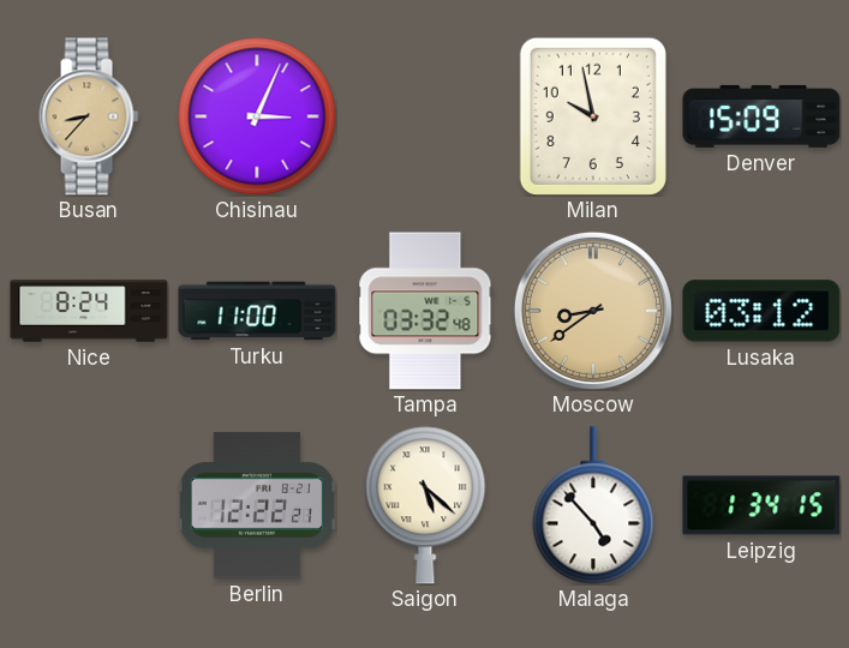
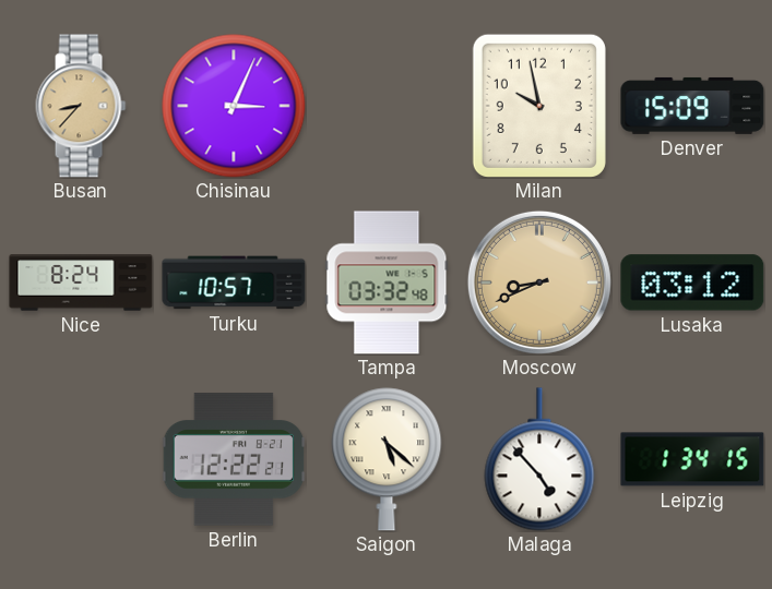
Turku: 11:00 -> 10:57 (234, 283)
Moscow: 8:39 -> 8:41 (539, 283)
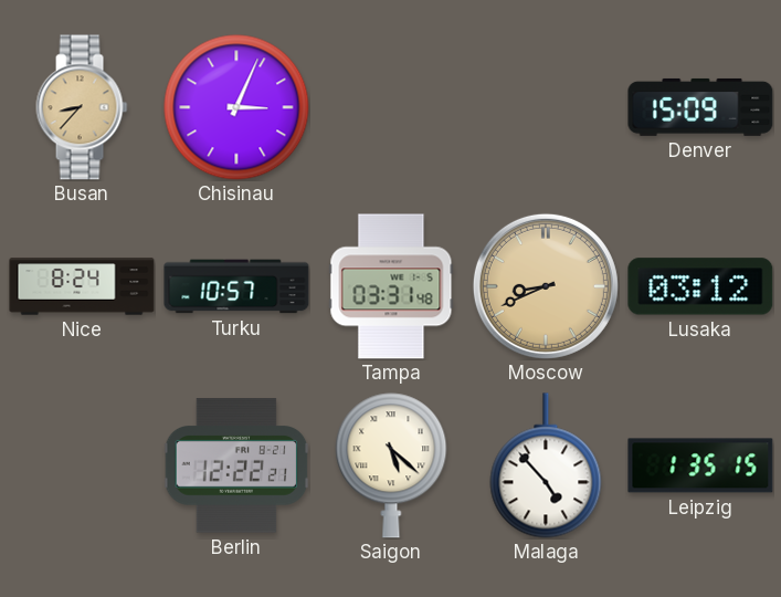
Milan: 9:58 -> none (539, 106)
Tampa: 03:32 -> 03:31 (391, 286)
Leipzig: 1:34 -> 1:35 (700, 465)
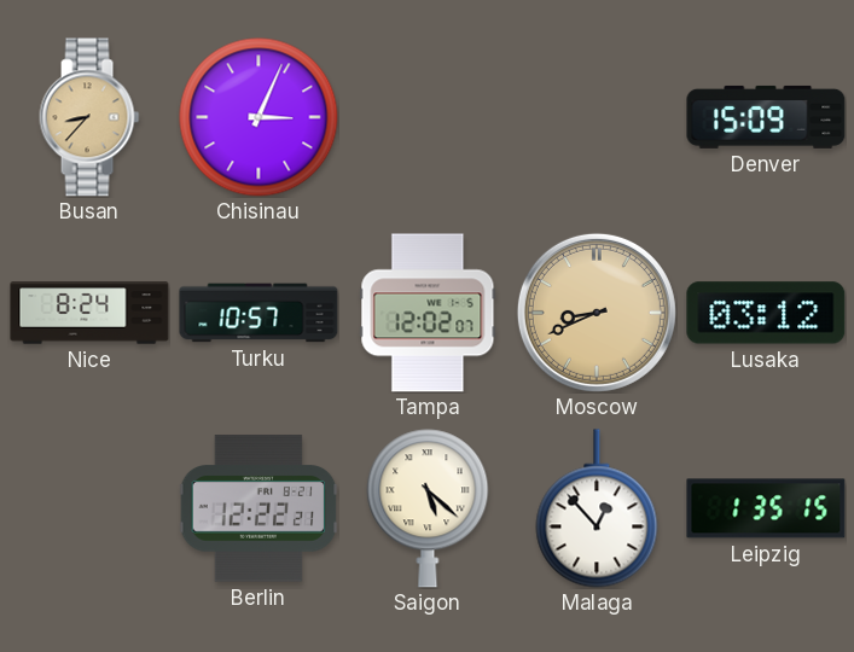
Tampa: 03:31 -> 12:02 (428, 313)
Malaga: 4:53 -> 12:53 (597, 508)
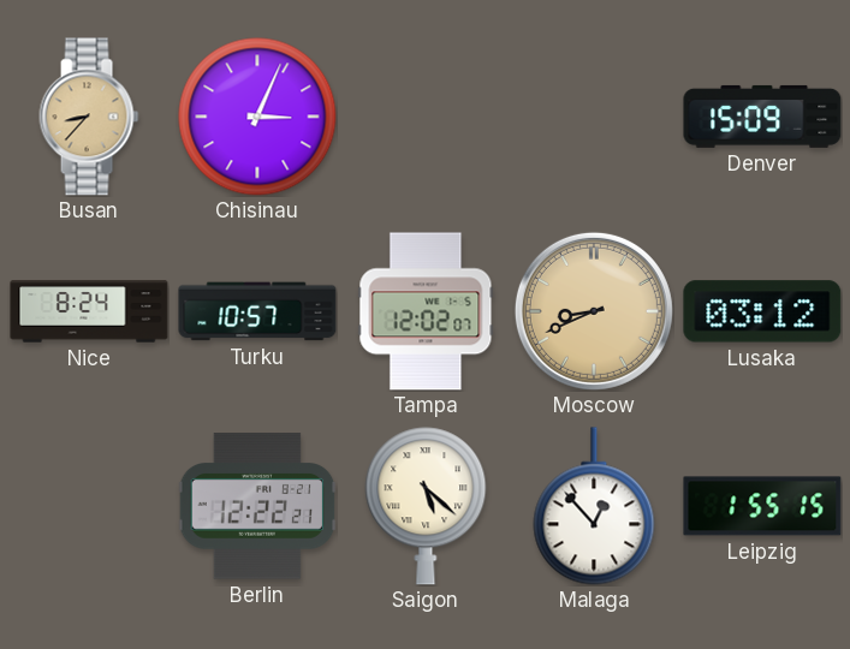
Leipzig: 1:35 -> 1:55 (762, 506)
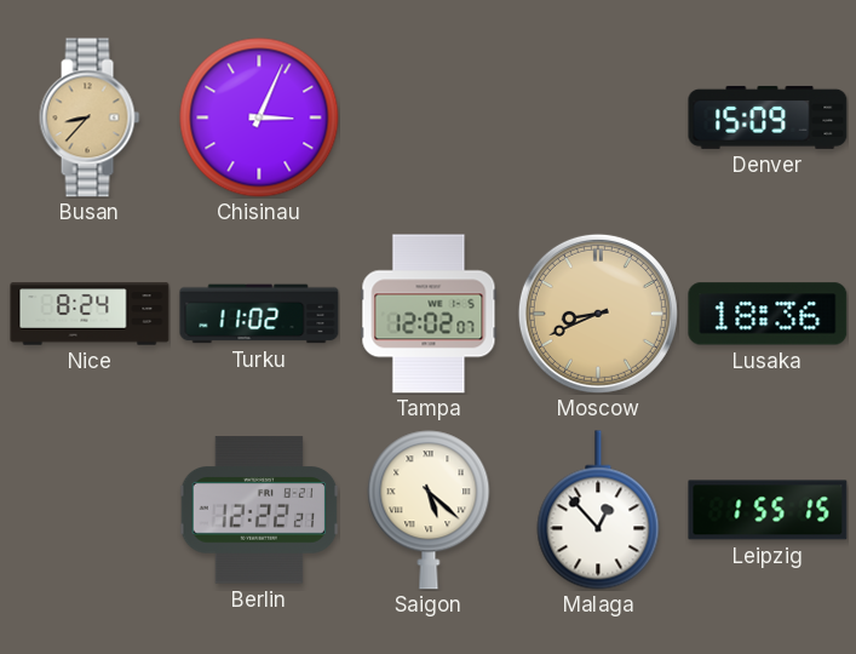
Turku: 10:57 -> 11:02 (259, 314)
Lusaka: 03:12 -> 18:36 (768, 314)
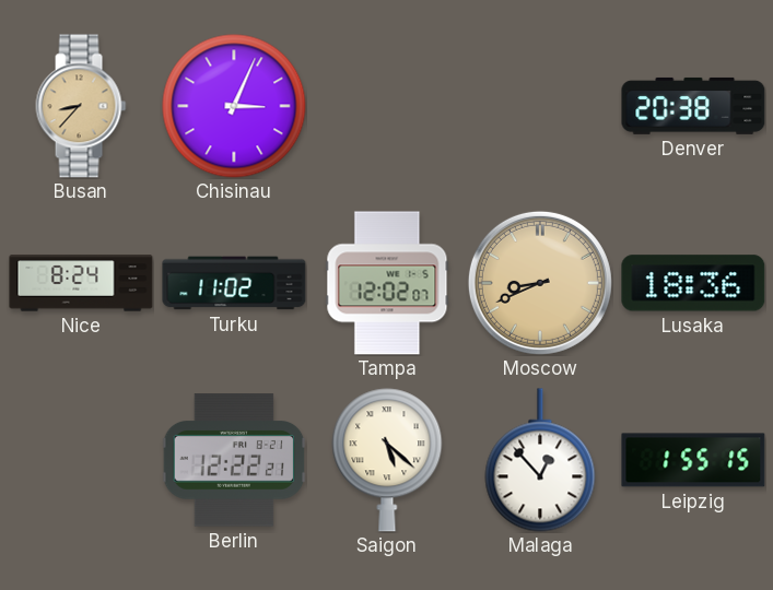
Denver: 15:09 -> 20:38 (693, 106)
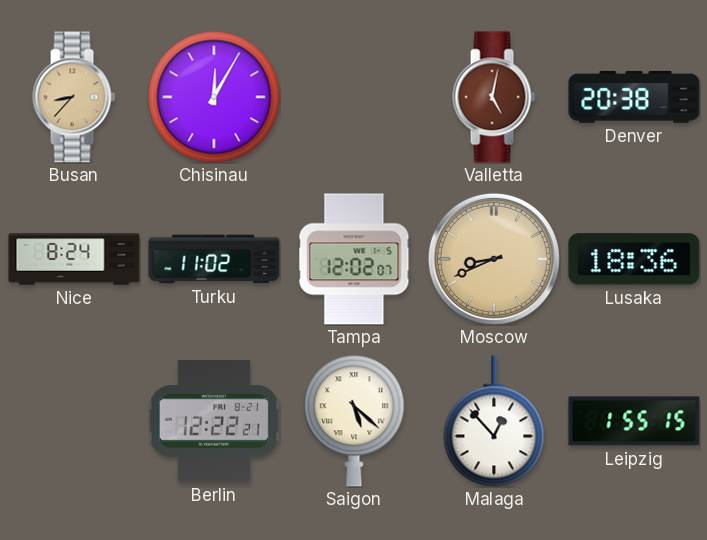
Chisinau: 3:04 -> 12:05 (214, 97)
Valletta: none -> 5:02 (494, 97)
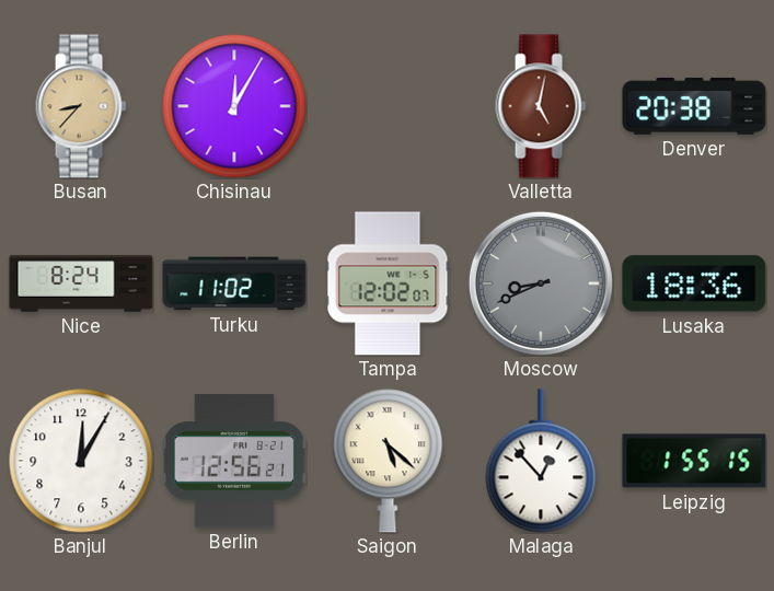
Moscow dial: champagne -> grey (541, 283)
Banjul: none -> 12:05 (81, 461)
Berlin: 12:22 -> 12:56 (234, 461)
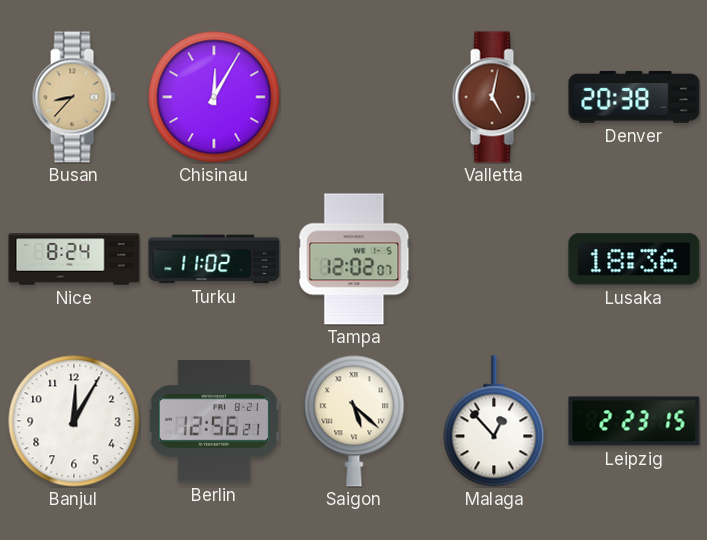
Moscow: 8:41 -> none (541, 283)
Leipzig: 1:55 -> 2:23 (634, 421)
